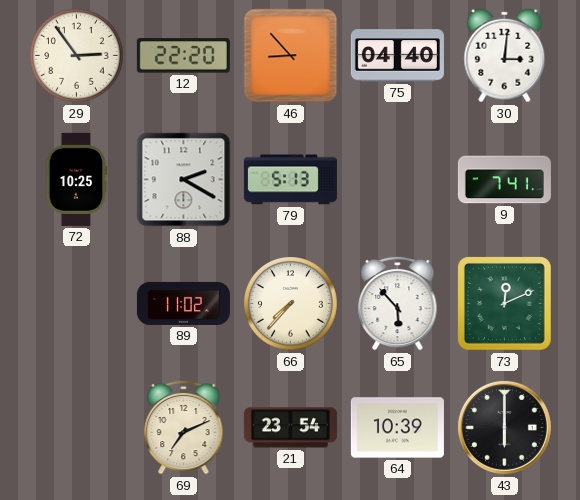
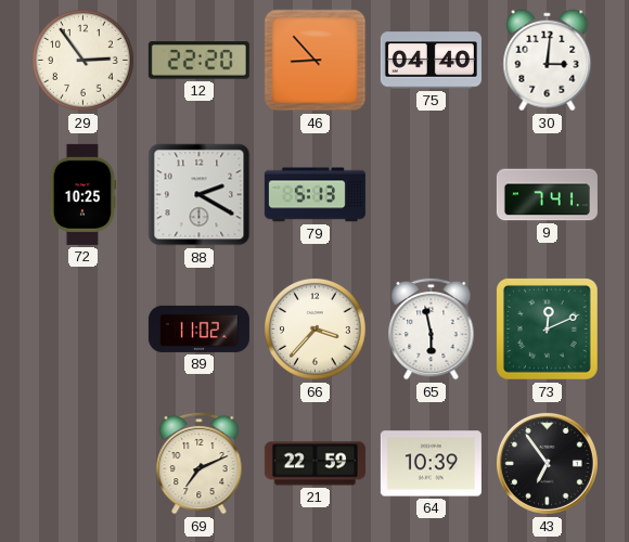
66: 7:37 -> 3:37 (316, 330)
65: 5:53 -> 5:58 (432, 328)
21: 23:54 -> 22:59 (314, 464)
43: 6:00 -> 6:54 (547, 463)
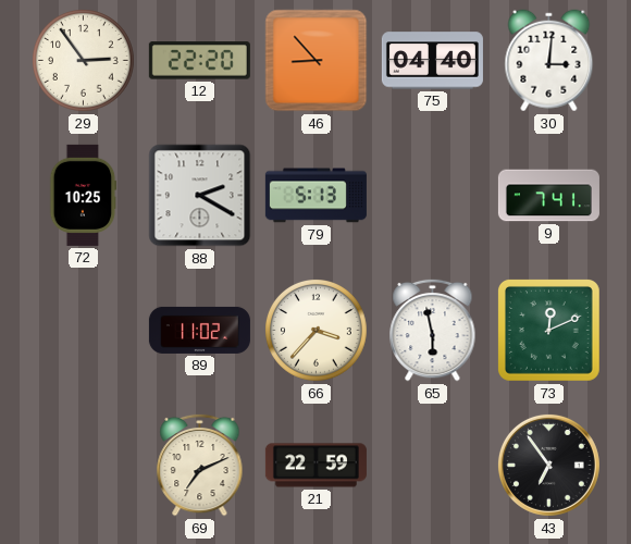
64: 10:39 -> none (431, 464)
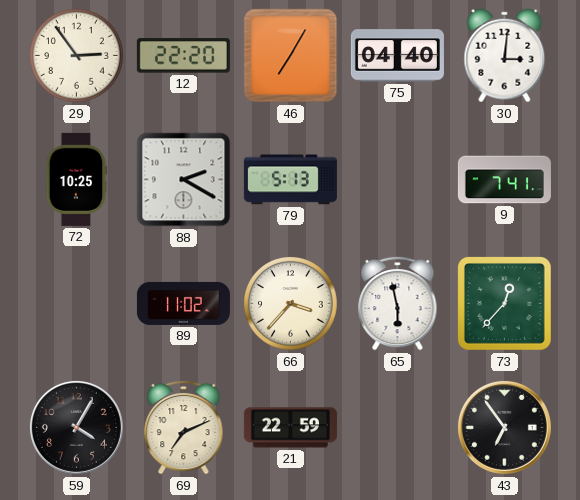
46: 8:53 -> 7:05 (291, 56)
73: 12:11 -> 12:37 (504, 303)
59: none -> 4:05 (76, 427)
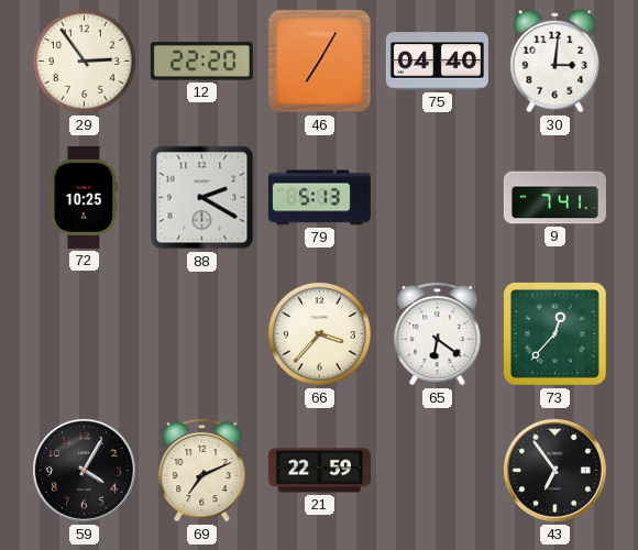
89: 11:02 -> none (183, 303)
65: 5:58 -> 6:21 (438, 333)
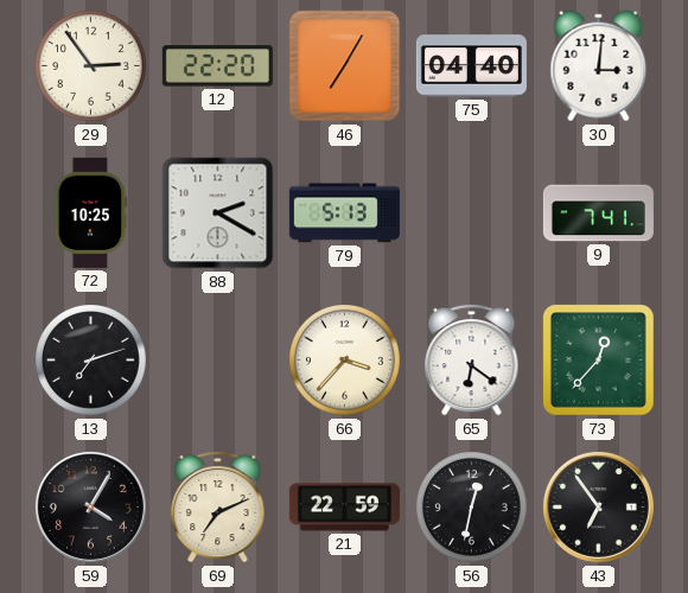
13: none -> 7:12 (91, 361)
56: none -> 12:32 (472, 508)
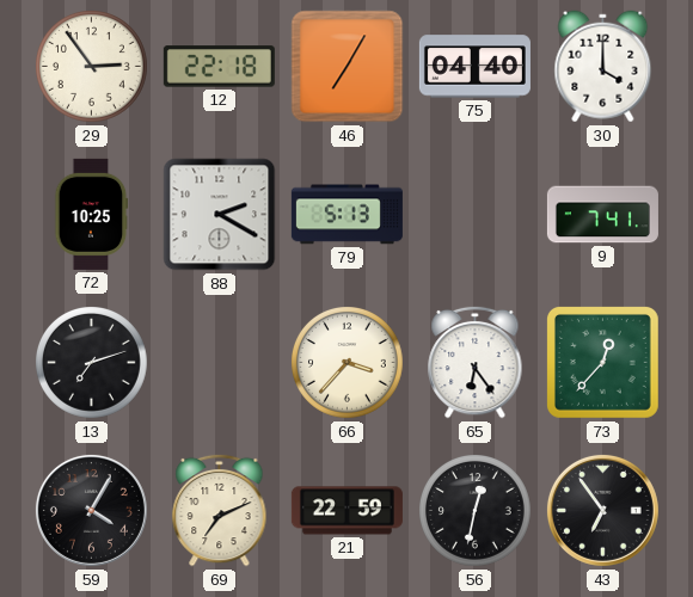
12: 22:20 -> 22:18 (219, 67)
30: 3:01 -> 4:00 (603, 67)
65: 6:21 -> 6:24 (476, 362)
